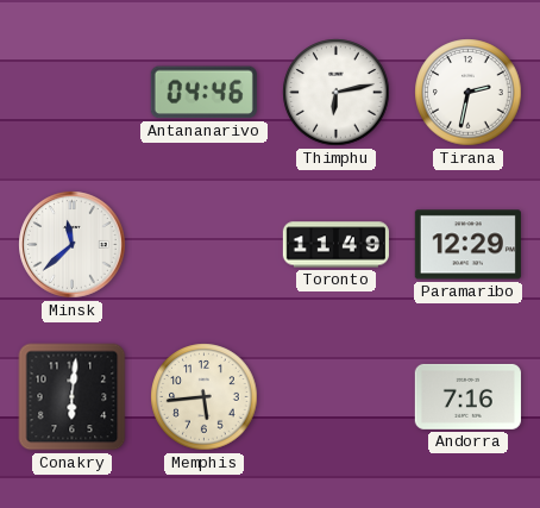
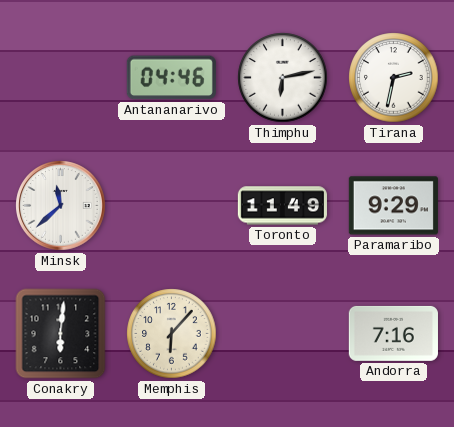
Paramaribo: 12:29 -> 9:29 (393, 206)
Memphis: 5:44 -> 6:07 (172, 334)
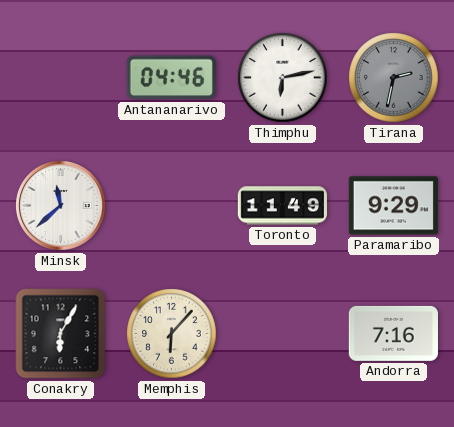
Tirana dial: white -> grey (394, 78)
Conakry: 6:01 -> 6:05 (61, 334)
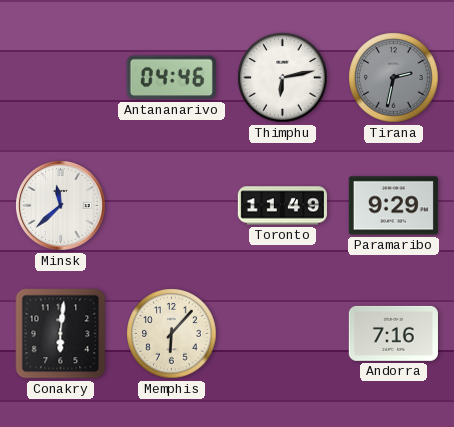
Conakry: 6:05 -> 6:01 (61, 334)
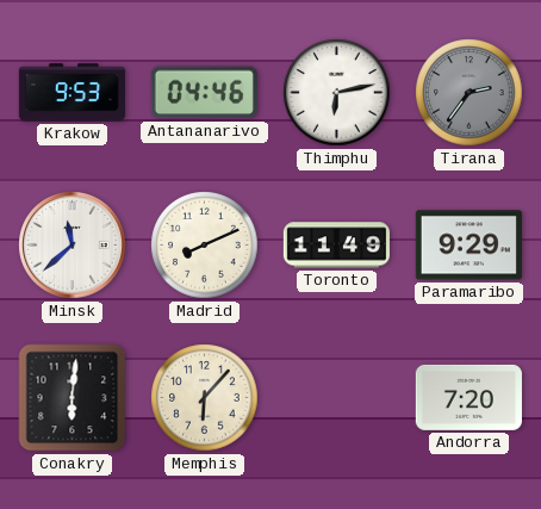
Krakow: none -> 9:53 (71, 93)
Tirana: 2:32 -> 2:36 (470, 93)
Madrid: none -> 8:11 (205, 246)
Andorra: 7:16 -> 7:20 (468, 397)
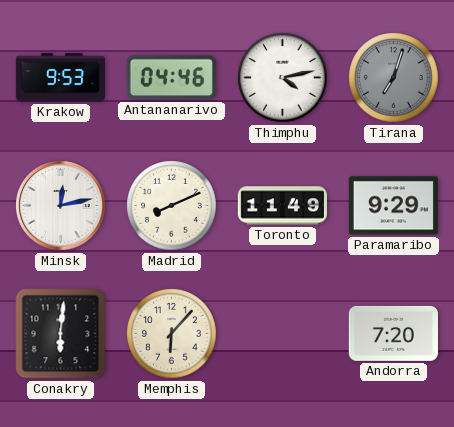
Thimphu: 6:13 -> 4:13 (283, 78)
Tirana: 2:36 -> 7:03 (394, 78)
Minsk: 11:38 -> 12:13 (61, 206)
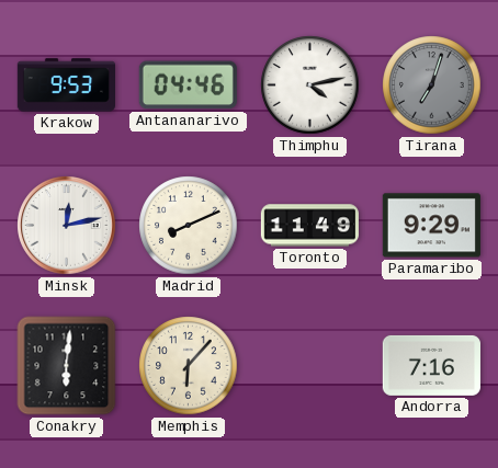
Andorra: 7:20 -> 7:16 (431, 365)
